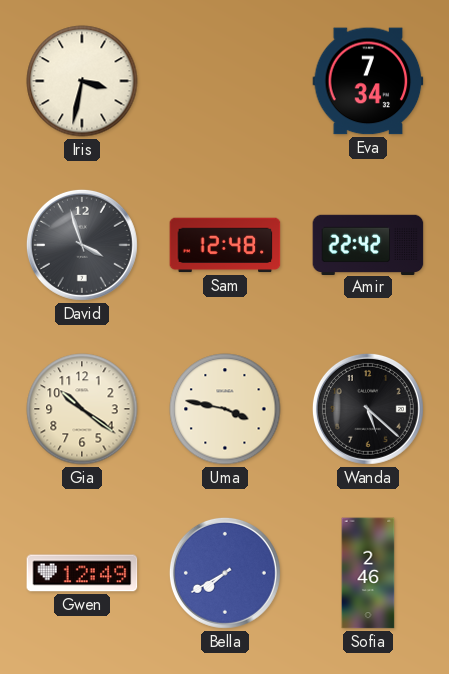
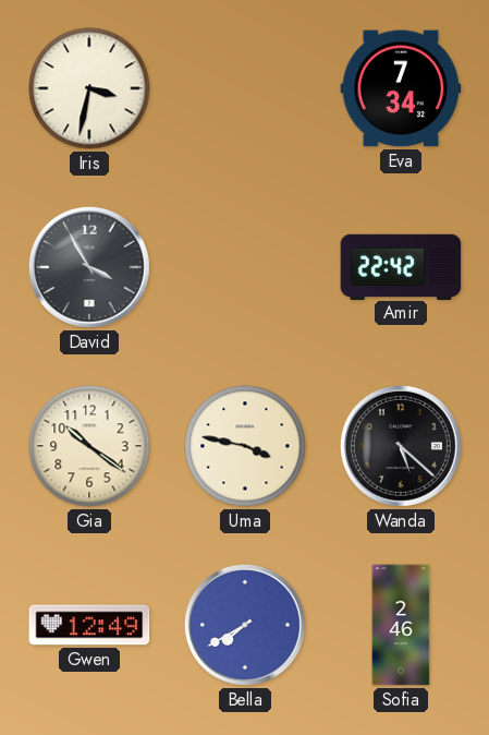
David: 3:57 -> 3:55 (89, 267)
Sam: 12:48 -> none (225, 245)
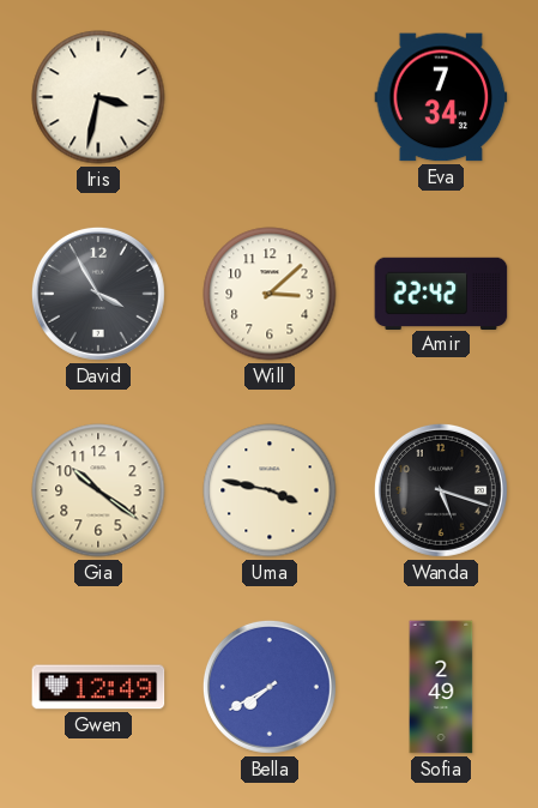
Will: none -> 3:08 (270, 294)
Wanda: 5:22 -> 5:18 (441, 490)
Sofia: 2:46 -> 2:49 (441, 687)
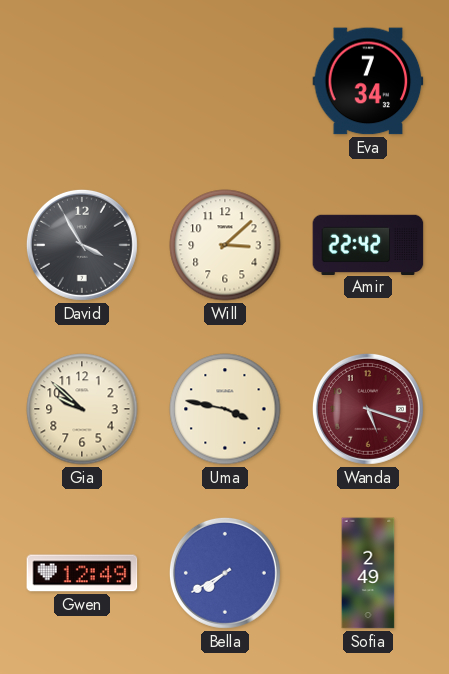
Iris: 3:32 -> none (98, 97)
Gia: 10:21 -> 9:52 (82, 409)
Wanda dial: black -> burgundy (368, 409)
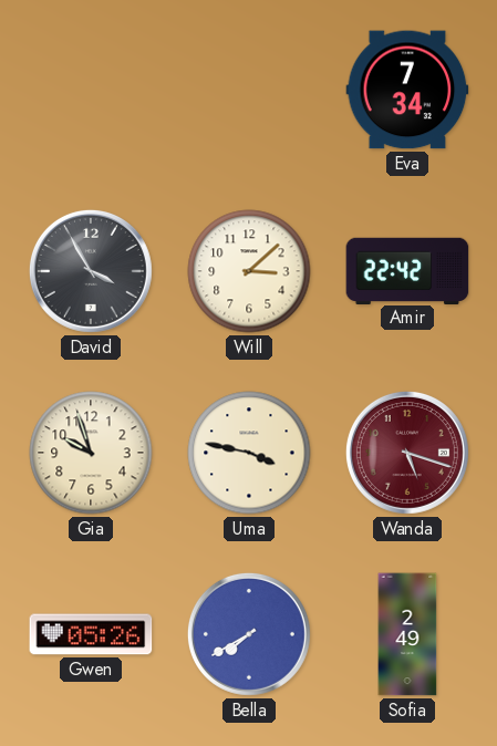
Gia: 9:52 -> 9:57 (91, 453)
Gwen: 12:49 -> 05:26 (91, 634)
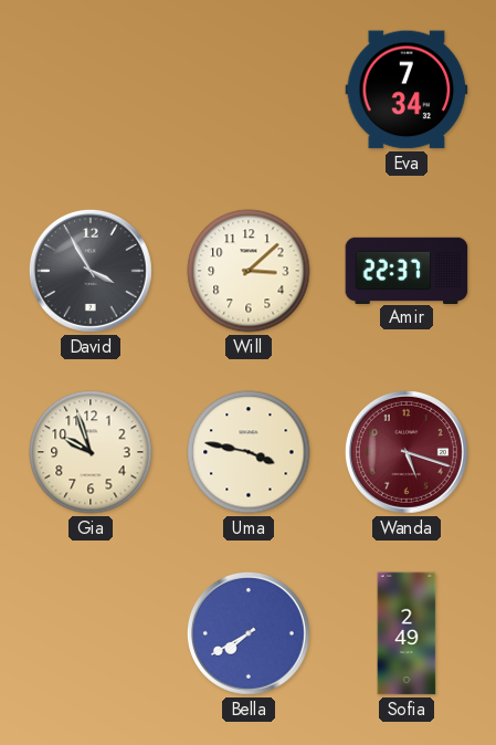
Amir: 22:42 -> 22:37 (407, 270)
Gwen: 05:26 -> none (91, 634)
